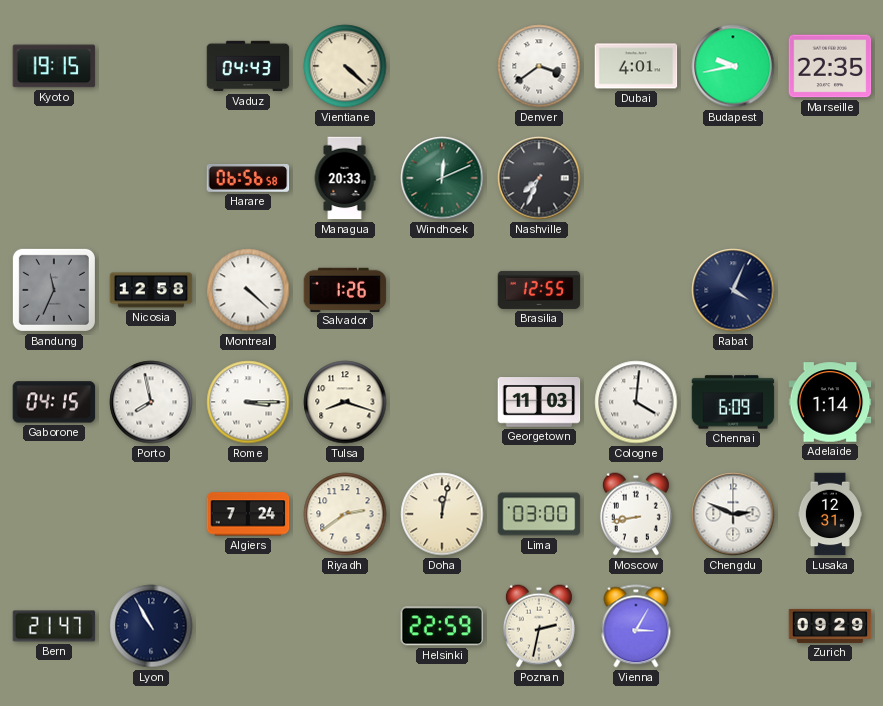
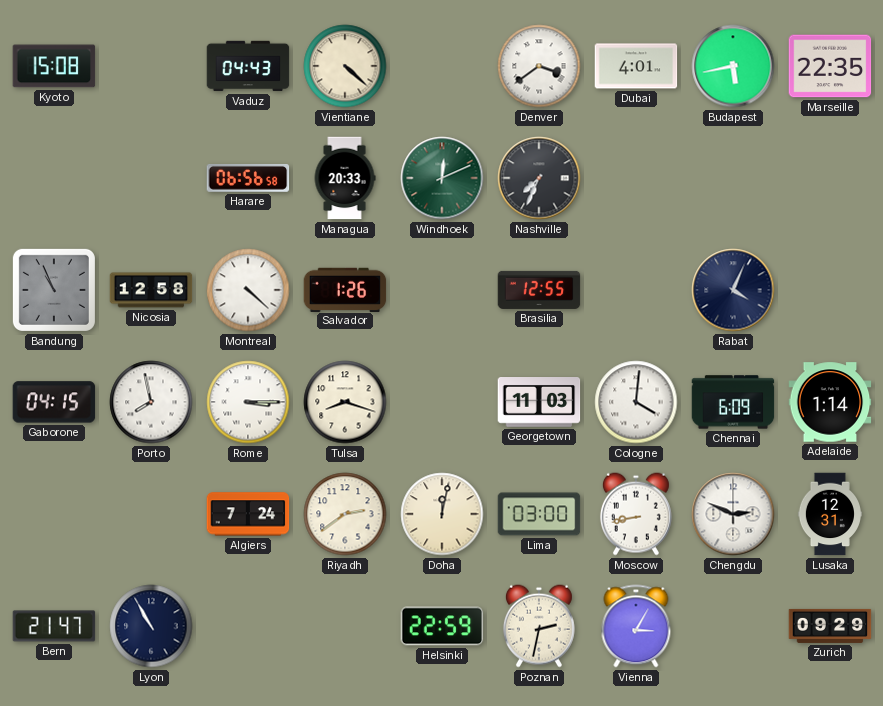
Kyoto: 19:15 -> 15:08 (54, 66)
Budapest: 9:43 -> 5:43 (733, 66)
Bandung: 11:34 -> 10:56 (54, 290)
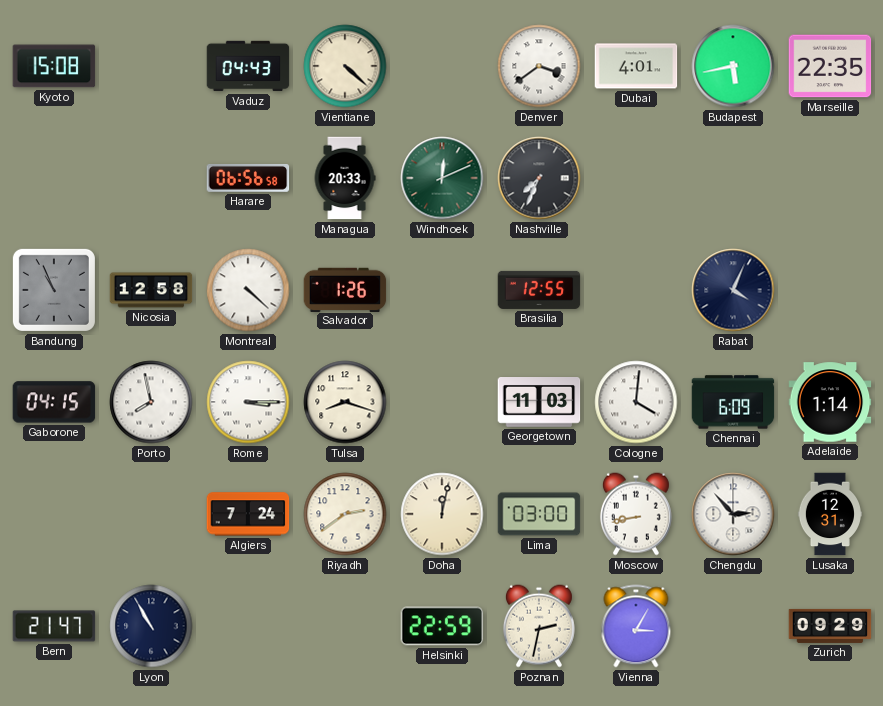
Chengdu: 2:49 -> 2:53 (733, 514)
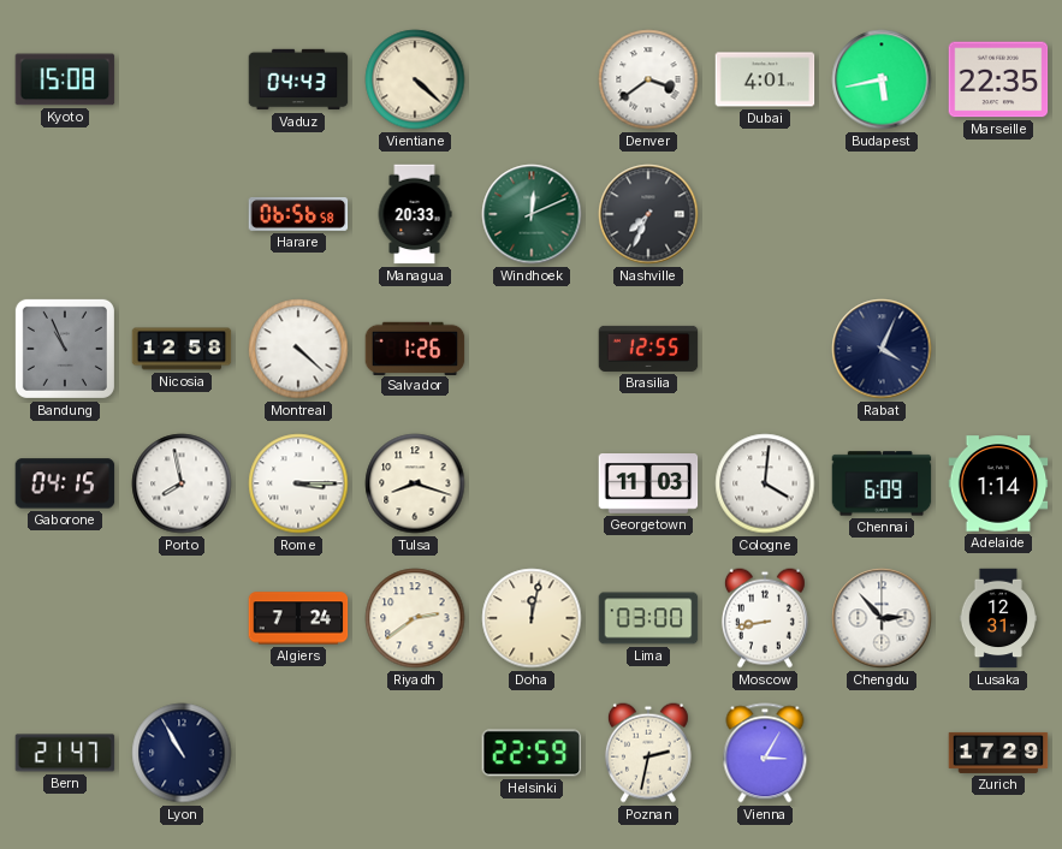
Zurich: 09:29 -> 17:29 (998, 753)
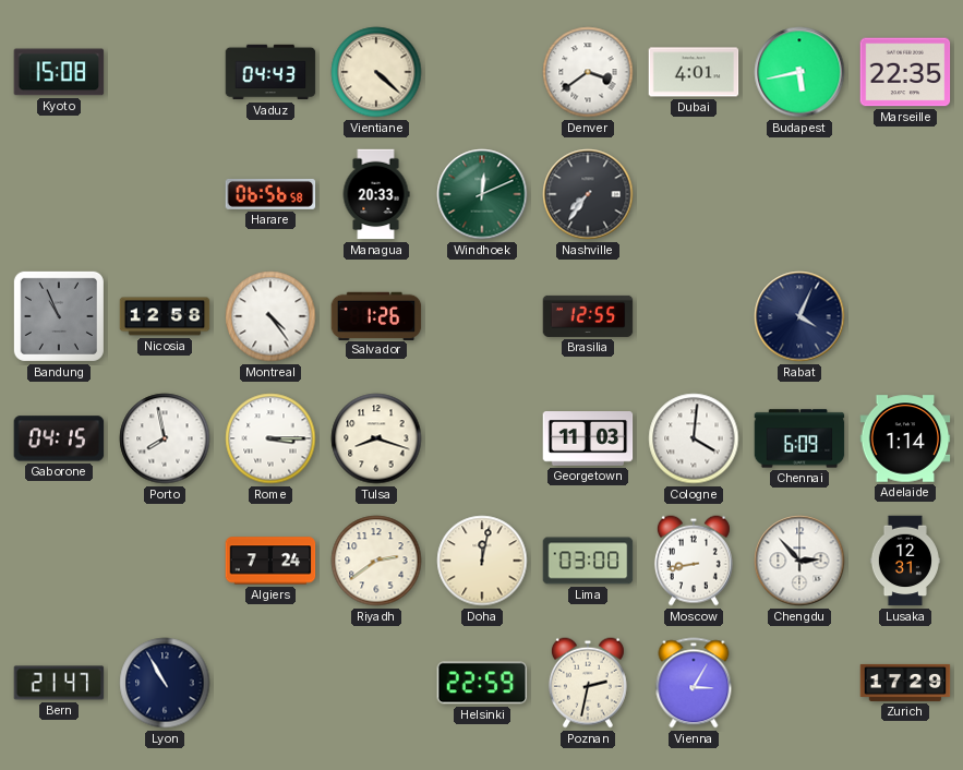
Nashville: 7:34 -> 7:36 (588, 194)
Montreal: 4:22 -> 4:24 (270, 316)
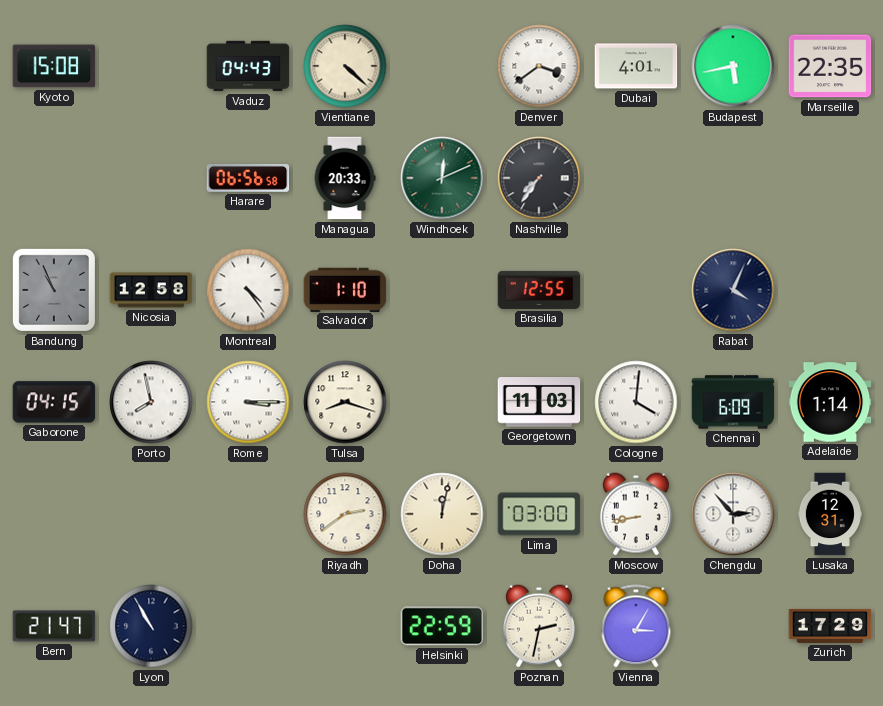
Salvador: 1:26 -> 1:10 (345, 289)
Algiers: 7:24 -> none (270, 561)
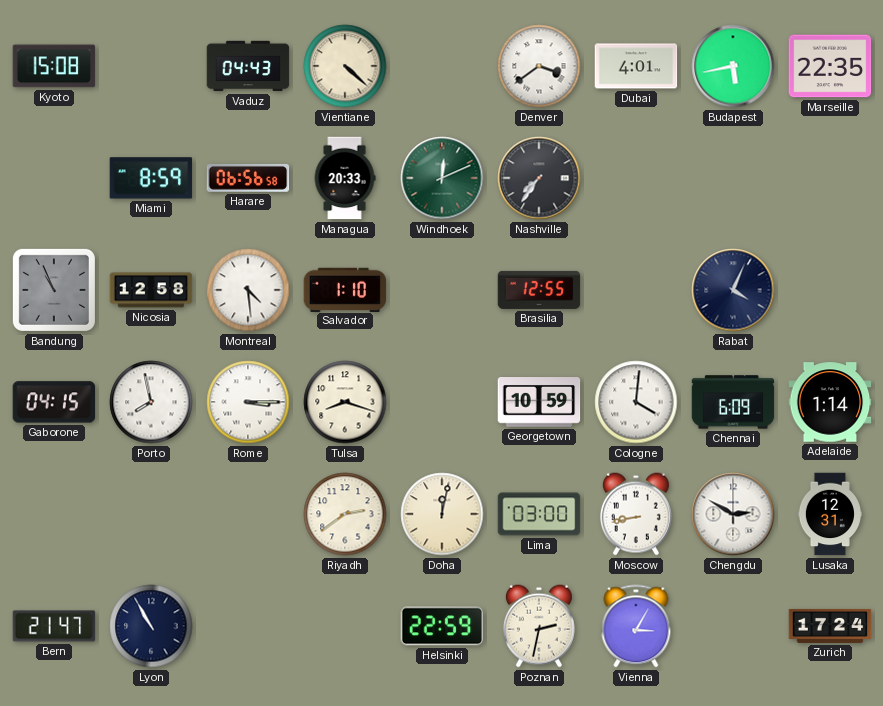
Miami: none -> 8:59 (151, 178)
Montreal: 4:24 -> 4:29 (248, 290)
Georgetown: 11:03 -> 10:59 (539, 403)
Chengdu: 2:53 -> 2:50 (733, 514)
Zurich: 17:29 -> 17:24 (830, 626)
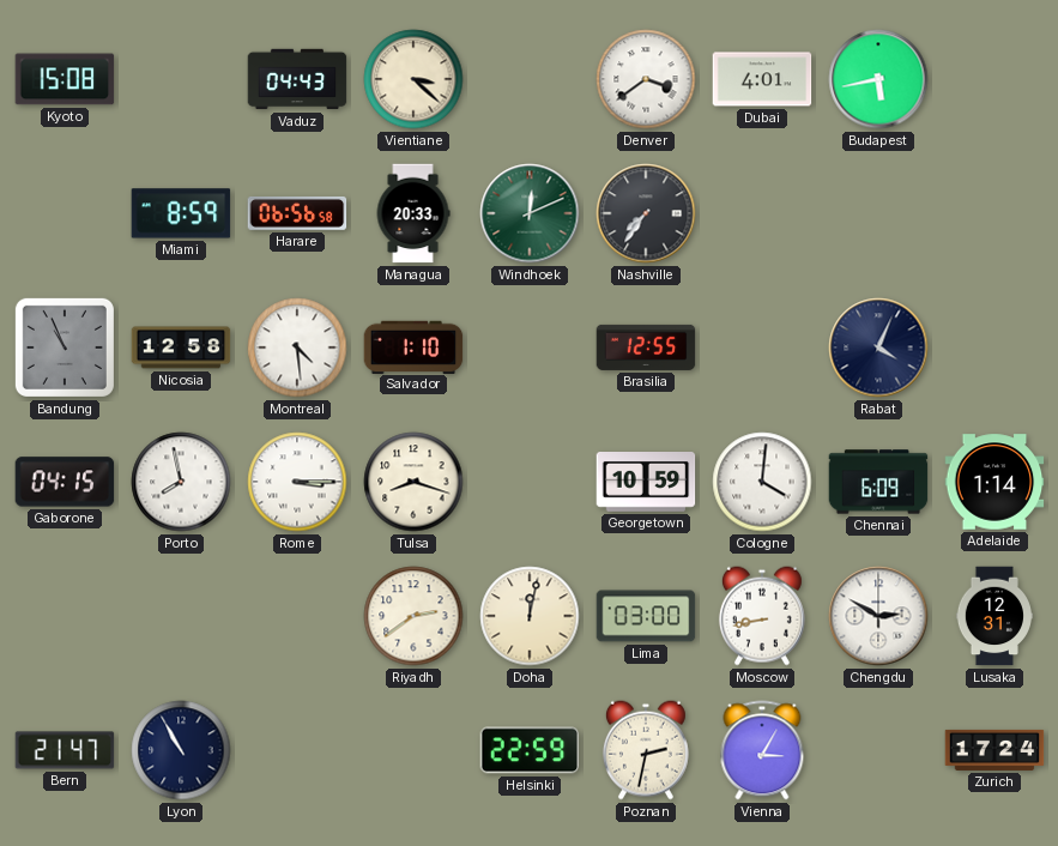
Vientiane: 4:22 -> 3:22 (413, 79)
Marseille: 22:35 -> none (830, 66)
